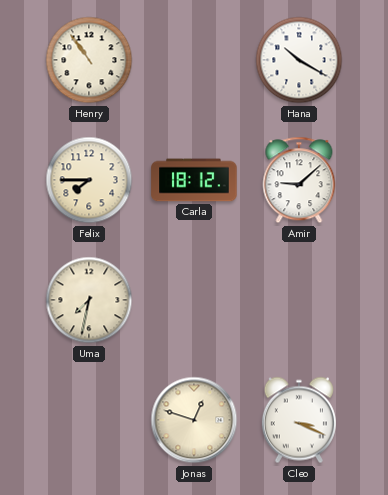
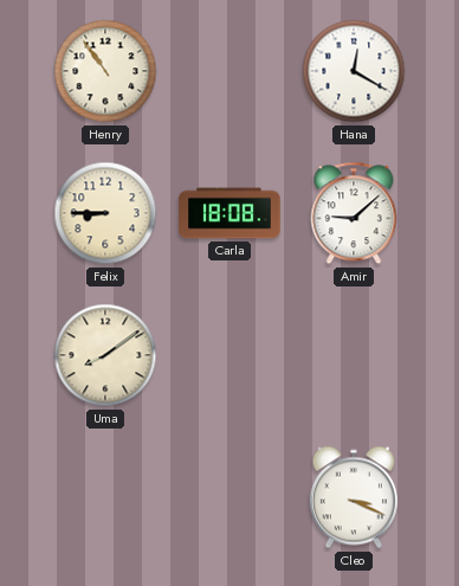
Hana: 10:20 -> 12:20 (354, 71)
Felix: 7:45 -> 8:45 (105, 213)
Carla: 18:12 -> 18:08 (229, 213)
Uma: 7:32 -> 8:09 (105, 355)
Jonas: 12:48 -> none (194, 420)
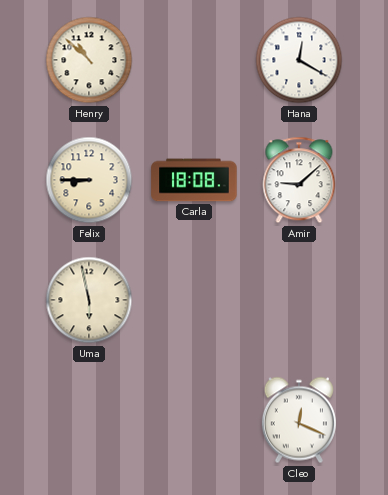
Henry: 10:54 -> 10:52 (89, 60)
Uma: 8:09 -> 5:58 (89, 300)
Cleo: 3:19 -> 12:19 (299, 420)
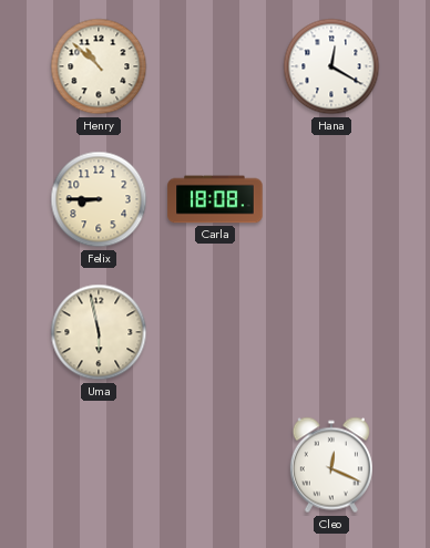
Amir: 9:08 -> none (299, 180)
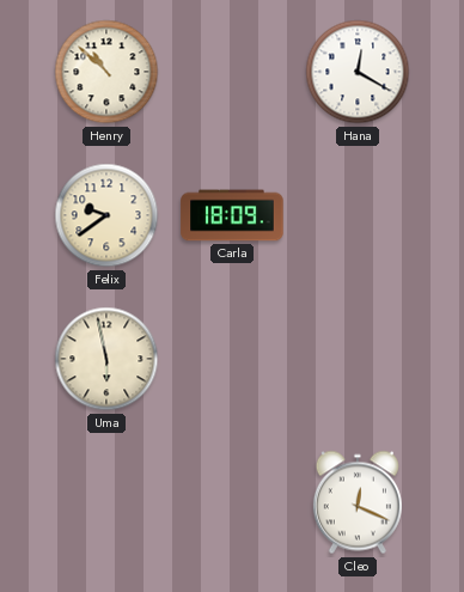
Felix: 8:45 -> 9:39 (106, 215)
Carla: 18:08 -> 18:09 (232, 215)
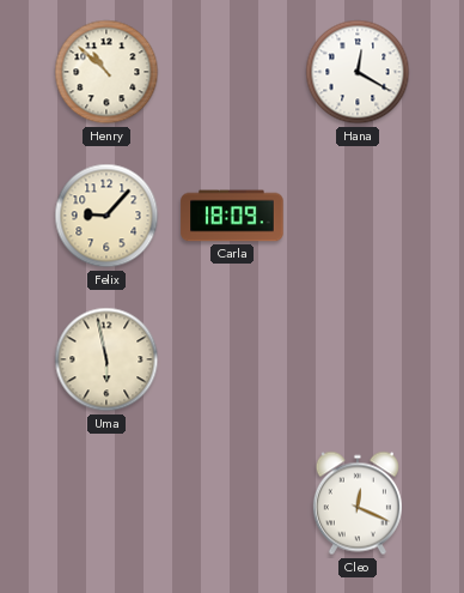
Felix: 9:39 -> 9:07 (106, 216)
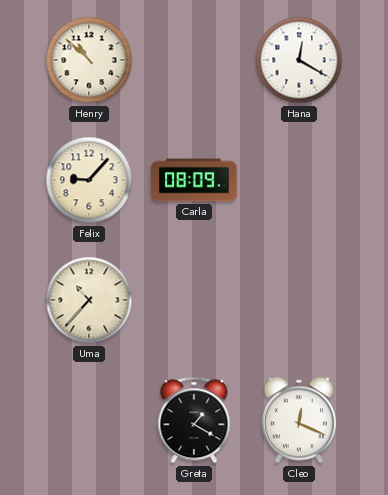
Carla: 18:09 -> 08:09 (194, 180)
Uma: 5:58 -> 10:37 (89, 300)
Greta: none -> 1:20 (194, 420)
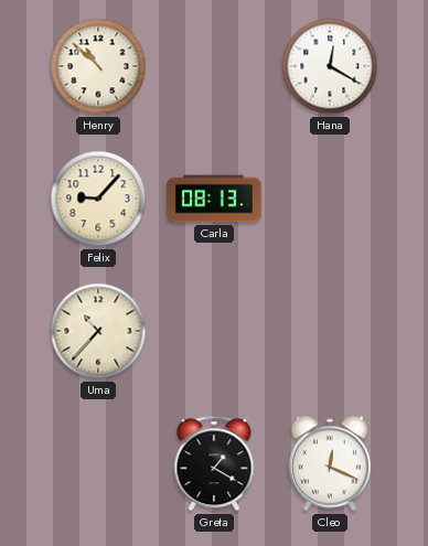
Carla: 08:09 -> 08:13 (214, 199)
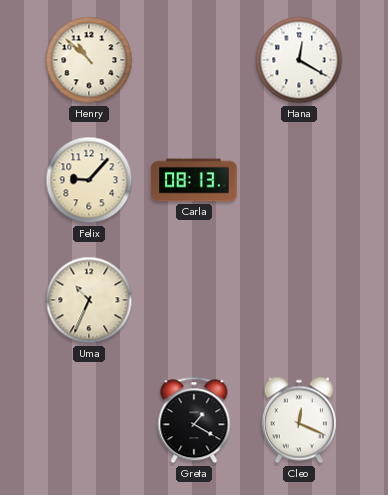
Uma: 10:37 -> 10:34 (89, 300)
